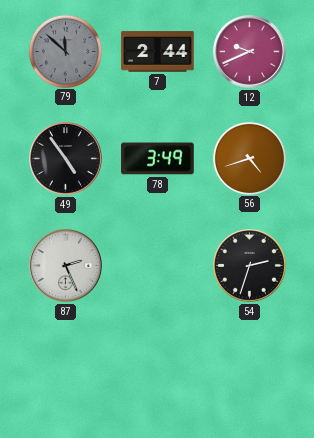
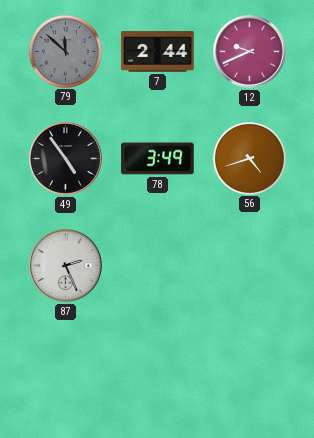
54: 2:33 -> none (250, 266)
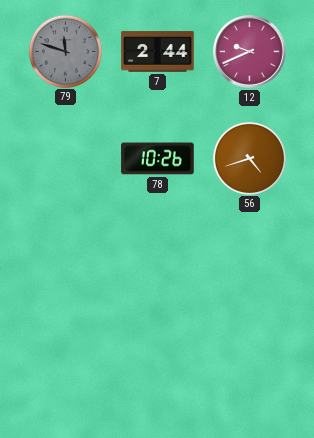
79: 11:52 -> 11:48 (65, 51)
49: 4:54 -> none (66, 159)
78: 3:49 -> 10:26 (158, 159)
87: 2:26 -> none (66, 266)
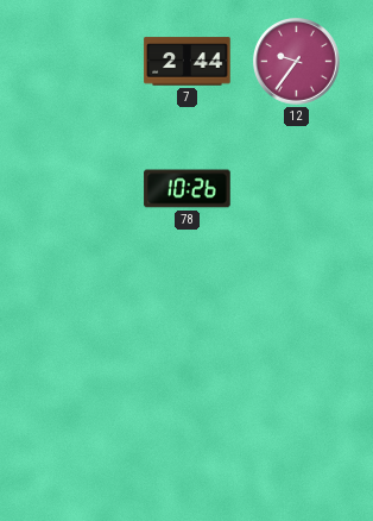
79: 11:48 -> none (65, 51)
12: 9:41 -> 9:36 (297, 62)
56: 4:42 -> none (249, 158)
